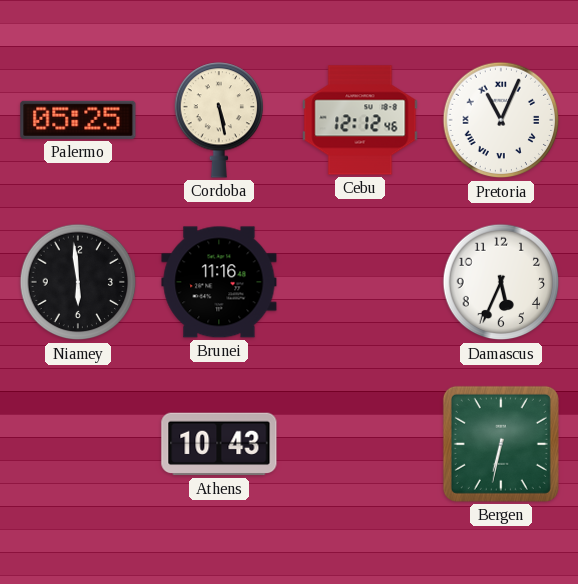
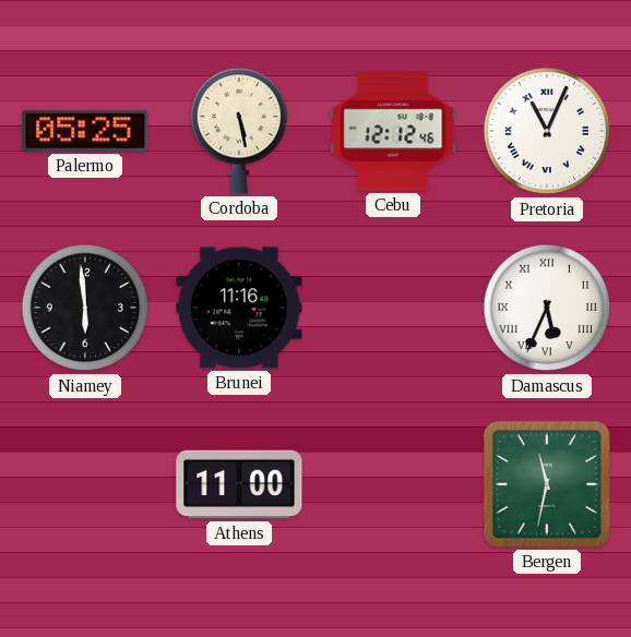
Damascus numerals: Arabic -> Roman (547, 308)
Athens: 10:43 -> 11:00 (239, 484)
Bergen: 6:32 -> 11:32 (547, 484)
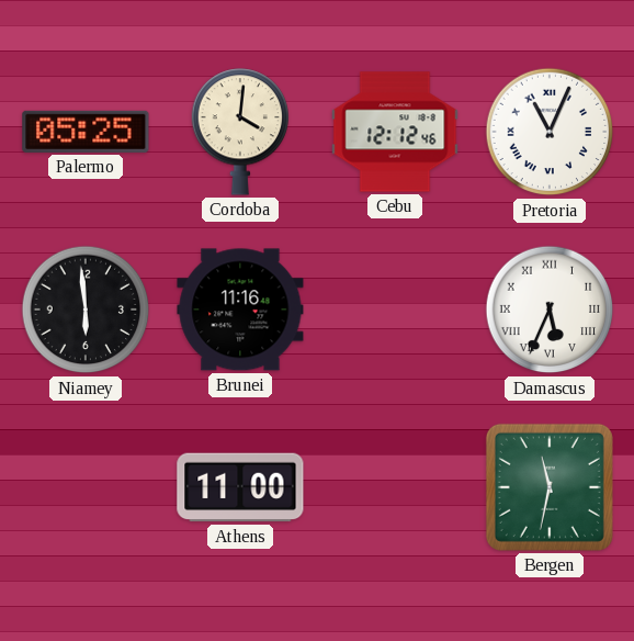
Cordoba: 5:28 -> 4:01 (240, 132)
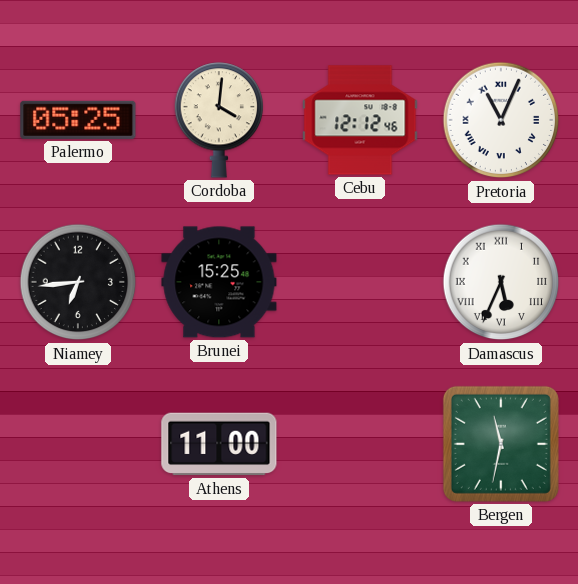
Niamey: 5:59 -> 6:44 (78, 282)
Brunei: 11:16 -> 15:25 (219, 282)
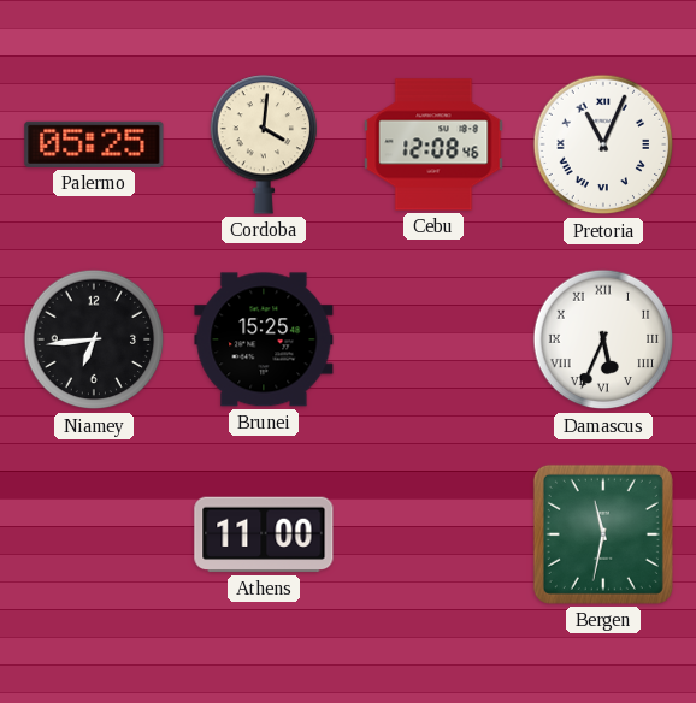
Cebu: 12:12 -> 12:08 (433, 144)
